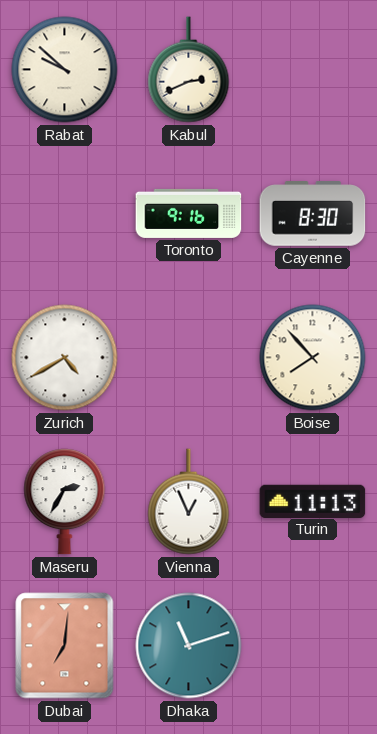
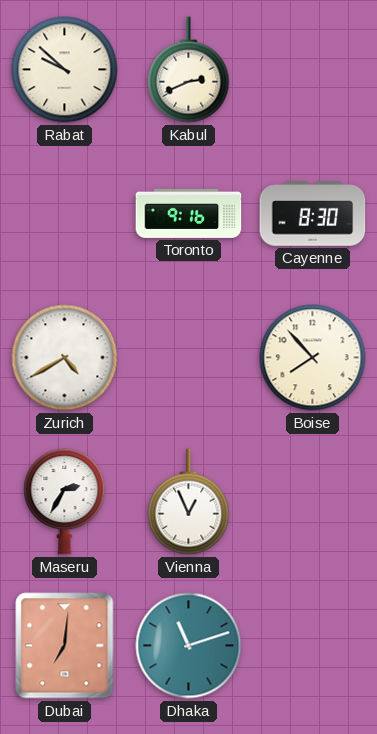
Turin: 11:13 -> none (313, 501)
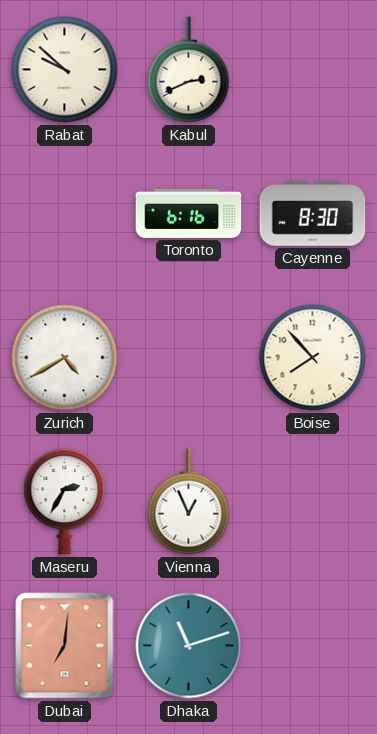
Toronto: 9:16 -> 6:16 (189, 213)
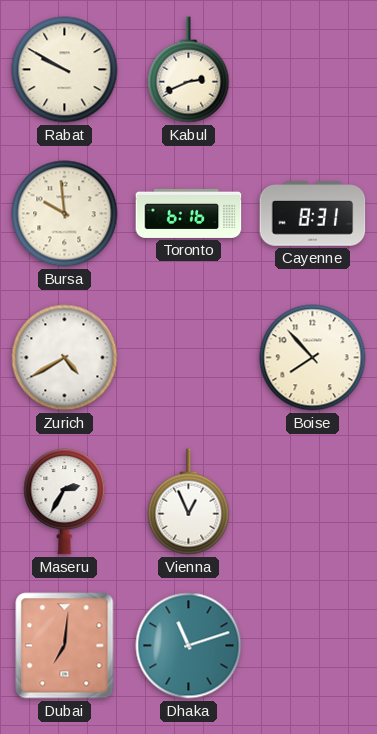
Rabat: 9:52 -> 9:50 (65, 70)
Bursa: none -> 9:59 (65, 214)
Cayenne: 8:30 -> 8:31 (313, 214)
